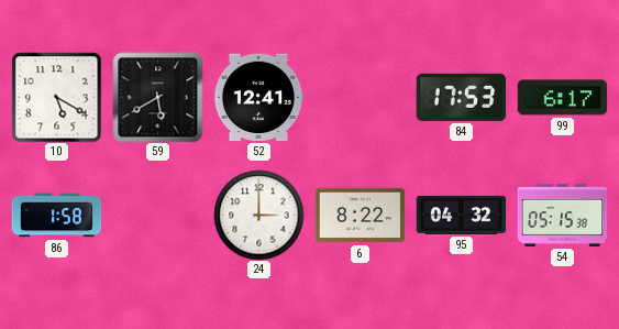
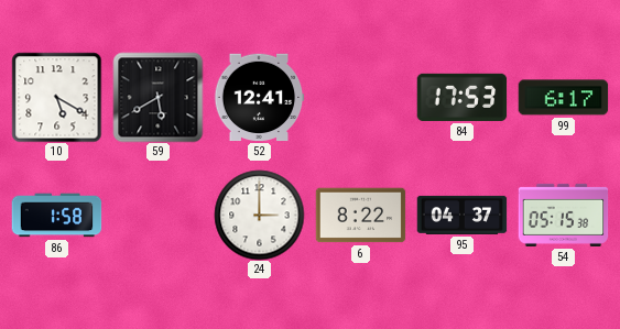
95: 04:32 -> 04:37 (461, 215)
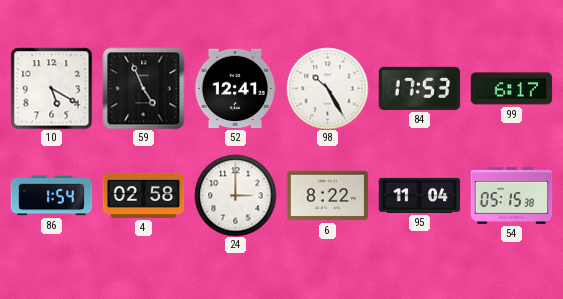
59: 5:40 -> 4:56 (143, 88)
98: none -> 10:25 (327, 88)
86: 1:58 -> 1:54 (51, 196)
4: none -> 02:58 (143, 195)
95: 04:37 -> 11:04 (419, 195)
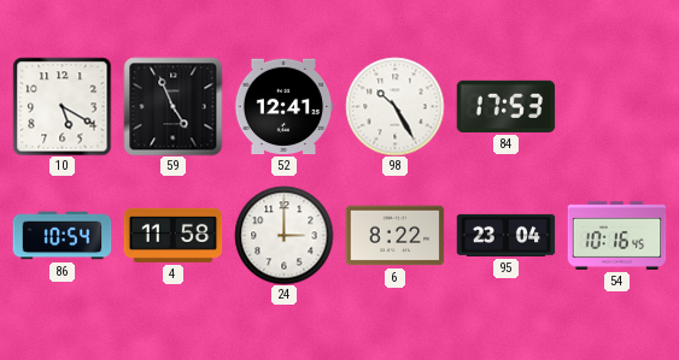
99: 6:17 -> none (511, 89)
86: 1:54 -> 10:54 (62, 236)
4: 02:58 -> 11:58 (172, 235)
95: 11:04 -> 23:04 (505, 235)
54: 05:15 -> 10:16 (616, 235)
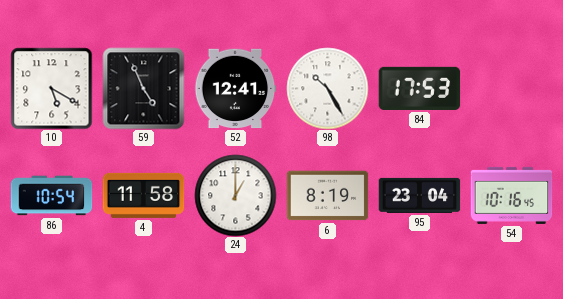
24: 3:00 -> 1:00 (235, 195)
6: 8:22 -> 8:19 (327, 196)
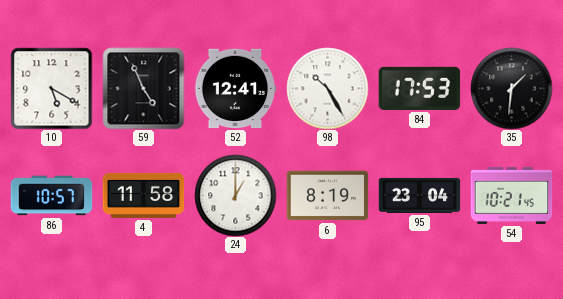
35: none -> 1:31 (511, 88)
86: 10:54 -> 10:57 (51, 196)
54: 10:16 -> 10:21 (511, 195)
